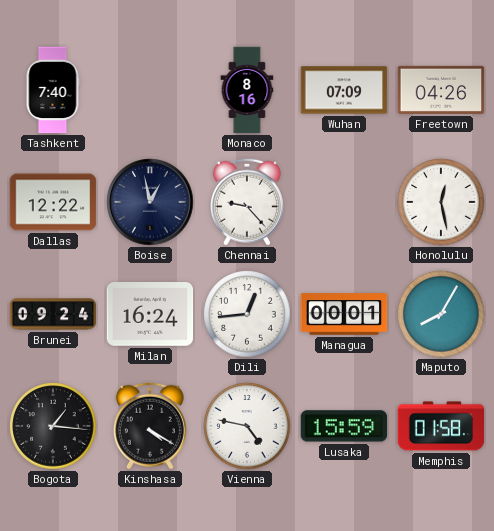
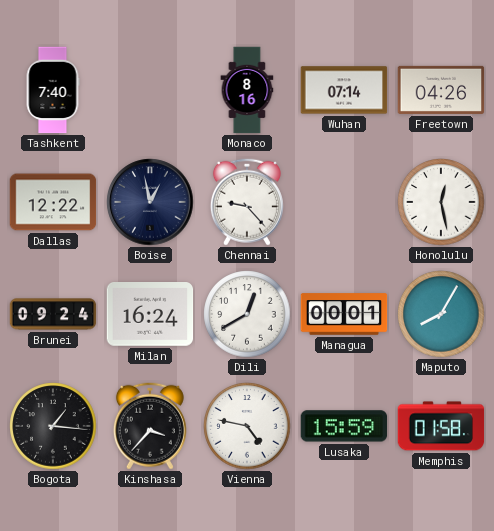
Wuhan: 07:09 -> 07:14 (344, 90)
Dili: 12:44 -> 12:40 (247, 314)
Kinshasa: 4:20 -> 3:37 (150, 426)
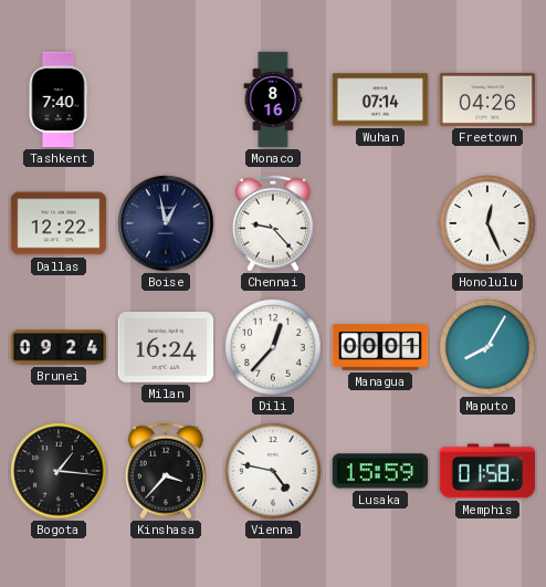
Honolulu: 12:28 -> 12:26 (487, 223)
Dili: 12:40 -> 12:37 (273, 347)
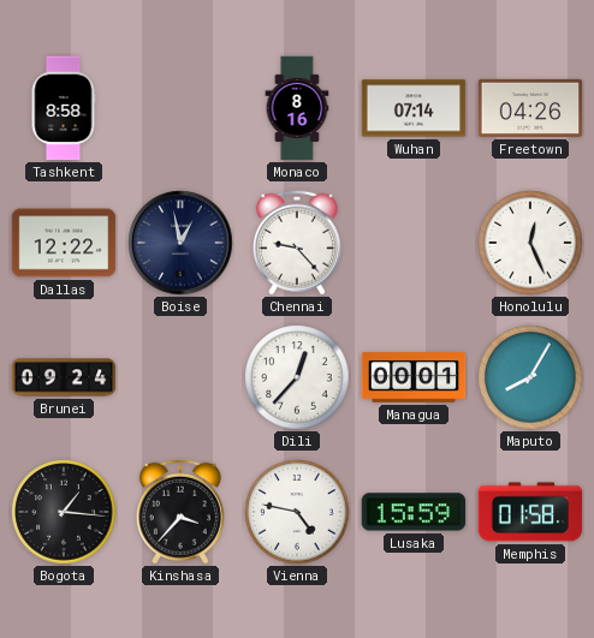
Tashkent: 7:40 -> 8:58 (64, 108)
Milan: 16:24 -> none (166, 348)
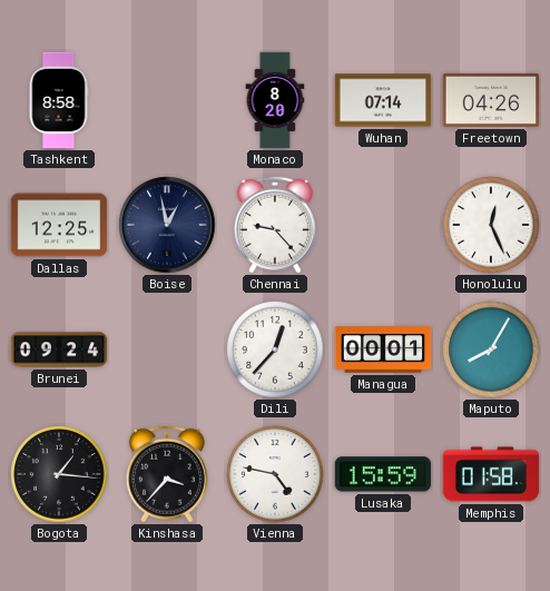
Monaco: 8:16 -> 8:20 (275, 100)
Dallas: 12:22 -> 12:25 (59, 225)
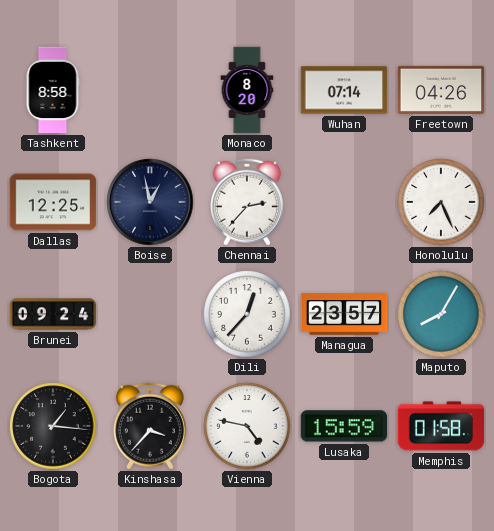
Chennai: 9:23 -> 2:37 (247, 202)
Honolulu: 12:26 -> 7:26 (441, 202)
Managua: 00:01 -> 23:57 (344, 314)
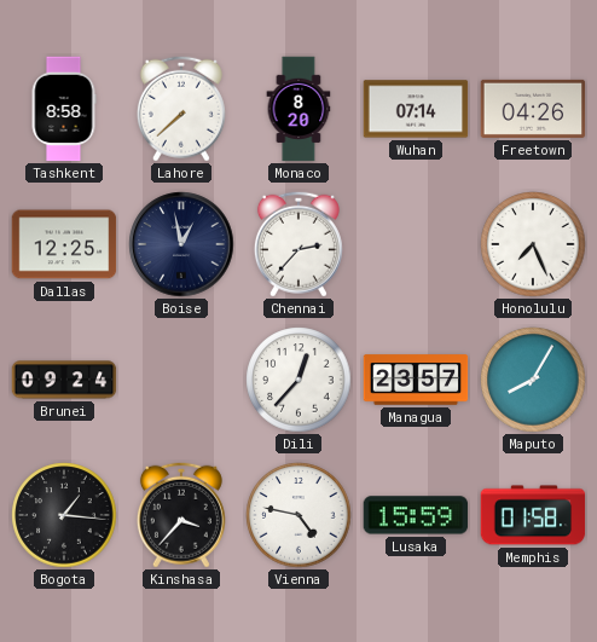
Lahore: none -> 7:38 (181, 109)
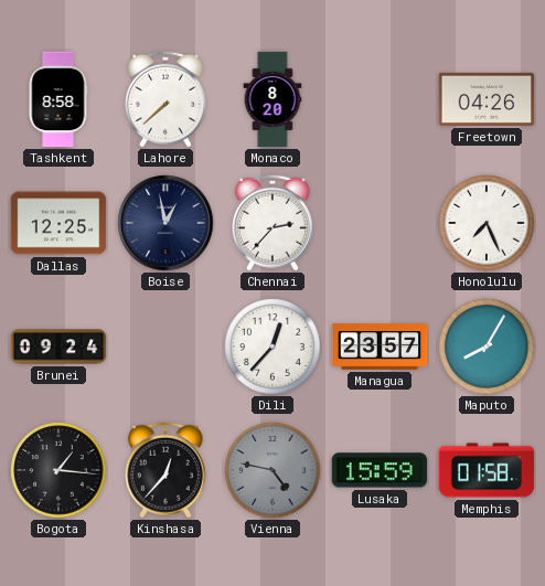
Wuhan: 07:14 -> none (416, 109)
Kinshasa: 3:37 -> 12:37 (165, 470)
Vienna dial: white -> grey (272, 470)
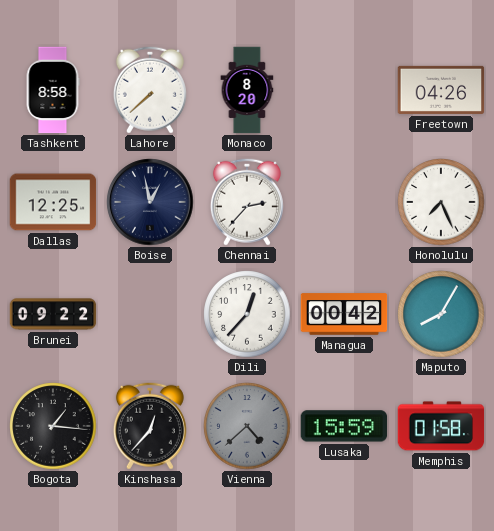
Brunei: 09:24 -> 09:22 (53, 314)
Managua: 23:57 -> 00:42 (344, 314)
Vienna: 4:47 -> 4:38 (247, 426)
